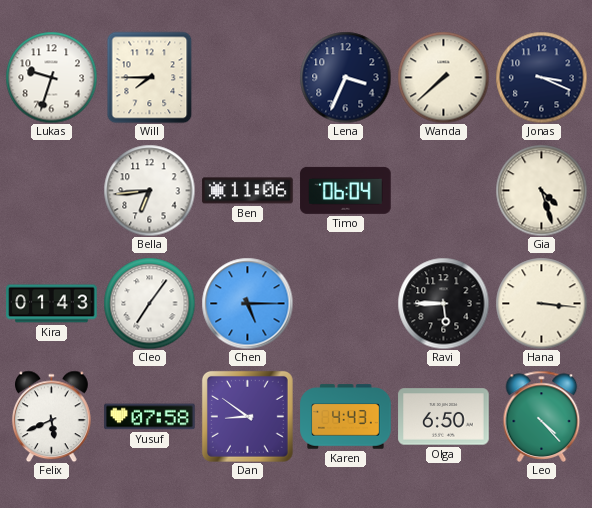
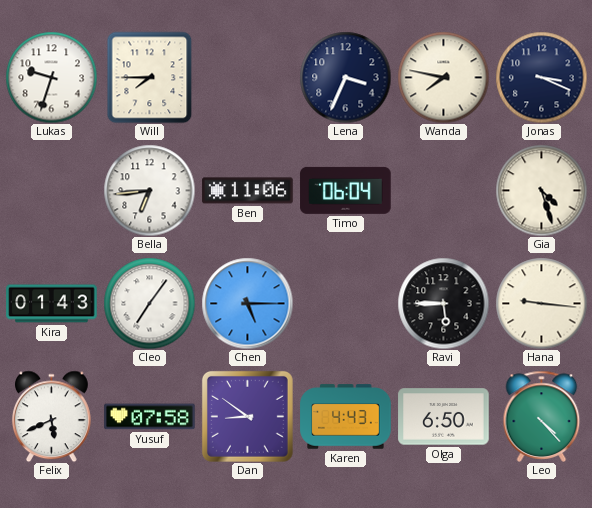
Wanda: 7:38 -> 7:47 (443, 77)
Hana: 3:16 -> 9:16 (541, 303)
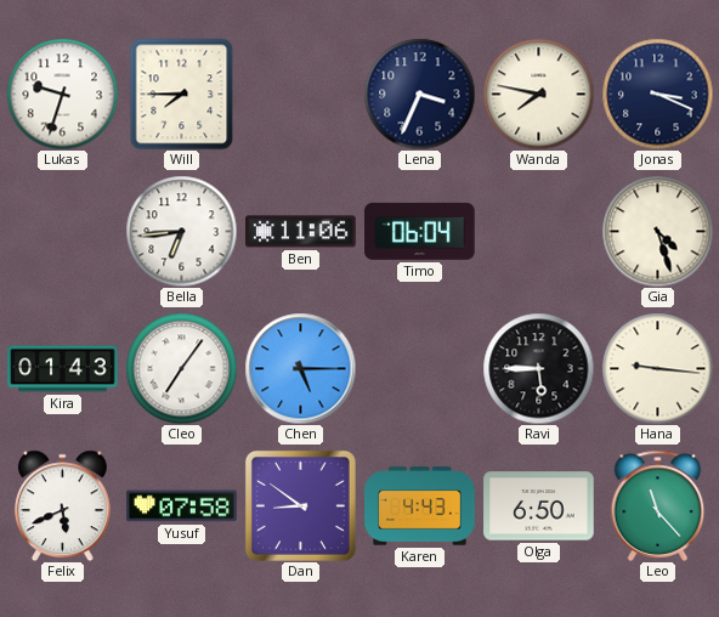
Leo: 4:23 -> 11:23 (658, 505)
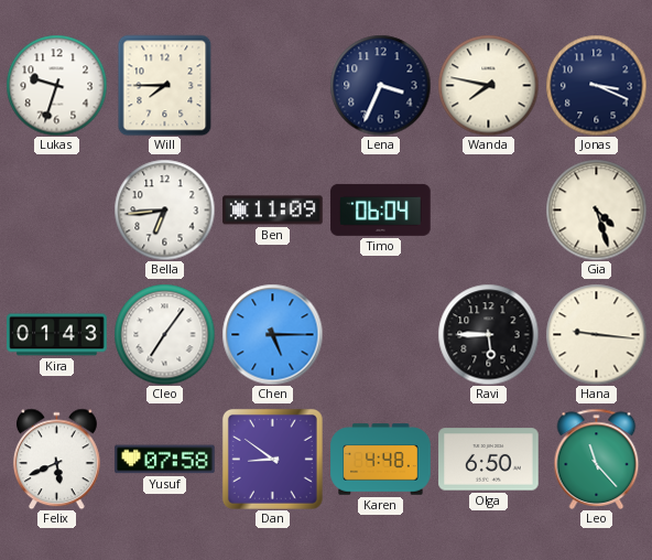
Ben: 11:06 -> 11:09 (273, 211)
Karen: 4:43 -> 4:48 (381, 460)
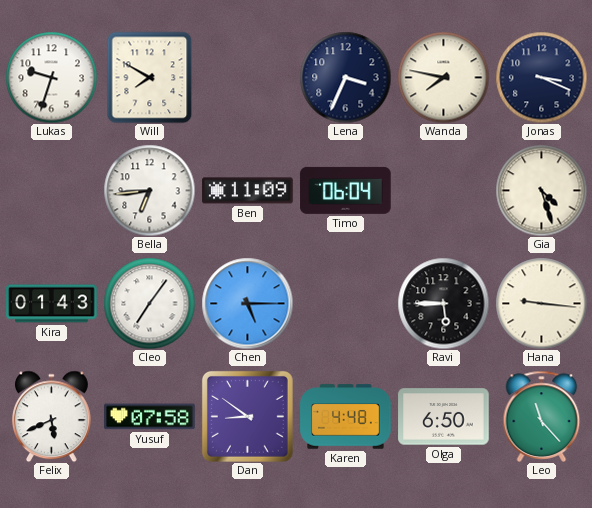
Will: 7:45 -> 7:50 (150, 77)
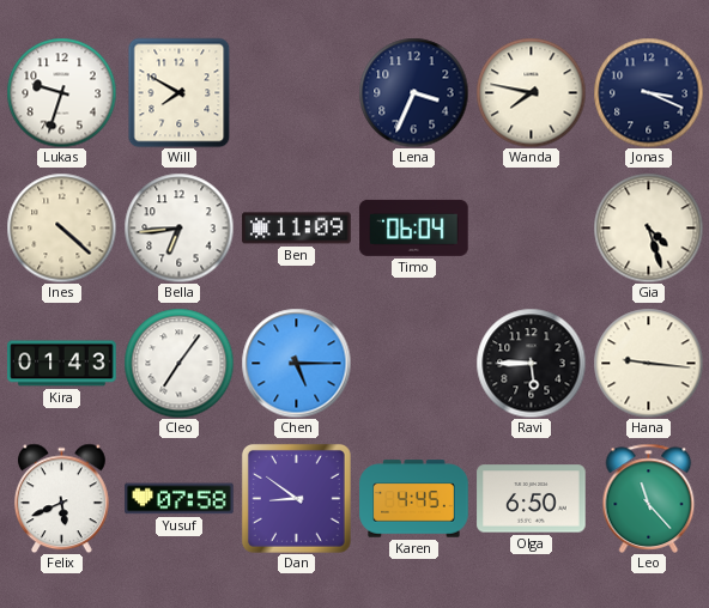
Ines: none -> 4:22 (61, 227)
Karen: 4:48 -> 4:45 (414, 499)
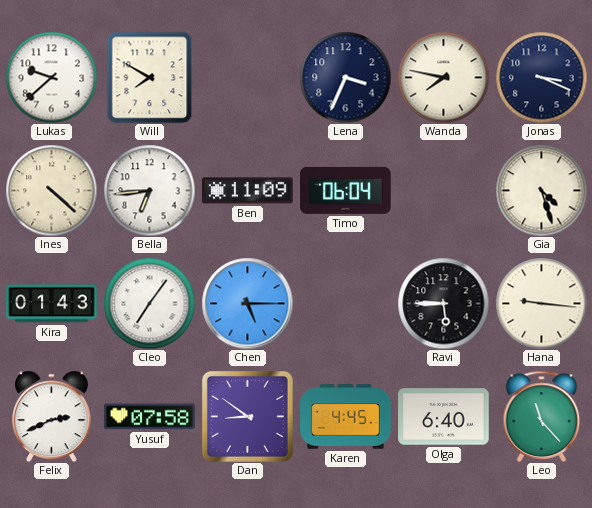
Lukas: 9:33 -> 9:38 (51, 77)
Felix: 5:41 -> 2:41 (51, 416)
Olga: 6:50 -> 6:40 (444, 417)
